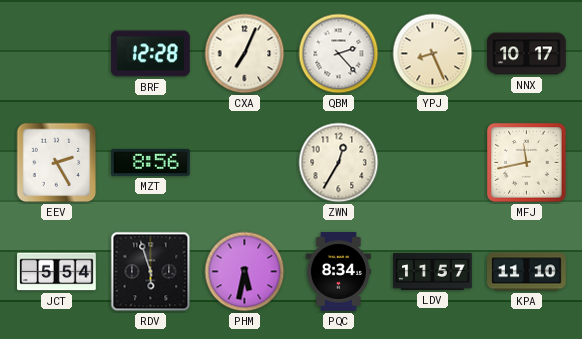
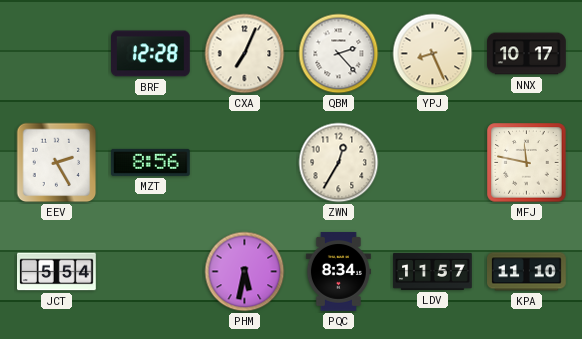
MFJ: 11:43 -> 11:47 (527, 163)
RDV: 5:57 -> none (151, 272)
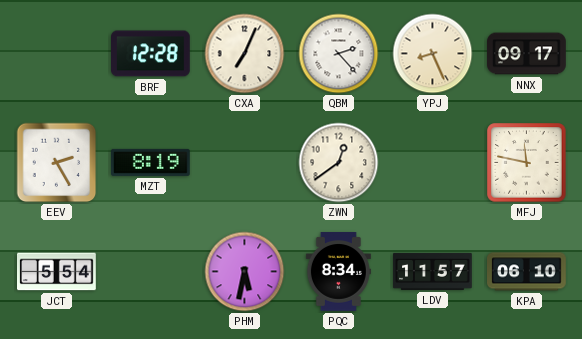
NNX: 10:17 -> 09:17 (527, 54)
MZT: 8:56 -> 8:19 (151, 162)
ZWN: 12:35 -> 12:39 (339, 163)
KPA: 11:10 -> 06:10 (527, 272)
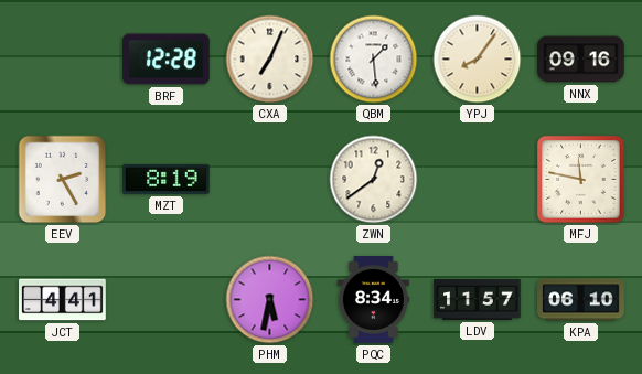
QBM: 2:23 -> 1:29 (374, 60)
YPJ: 8:26 -> 8:06 (478, 60)
NNX: 09:17 -> 09:16 (581, 60)
JCT: 5:54 -> 4:41 (63, 300)
